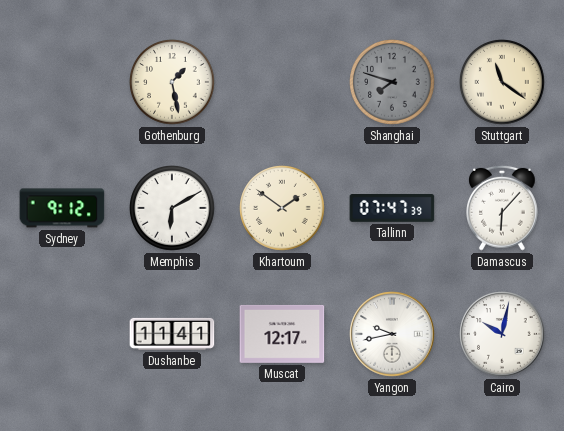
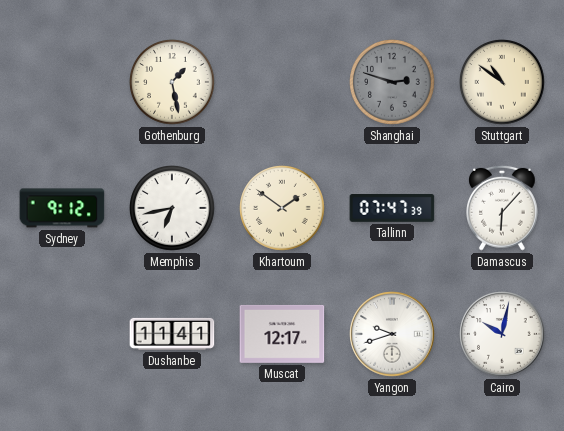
Shanghai: 7:48 -> 2:48 (393, 83)
Stuttgart: 11:21 -> 10:51 (503, 83)
Memphis: 6:10 -> 6:43 (173, 209)
Yangon: 9:43 -> 9:42 (392, 334)
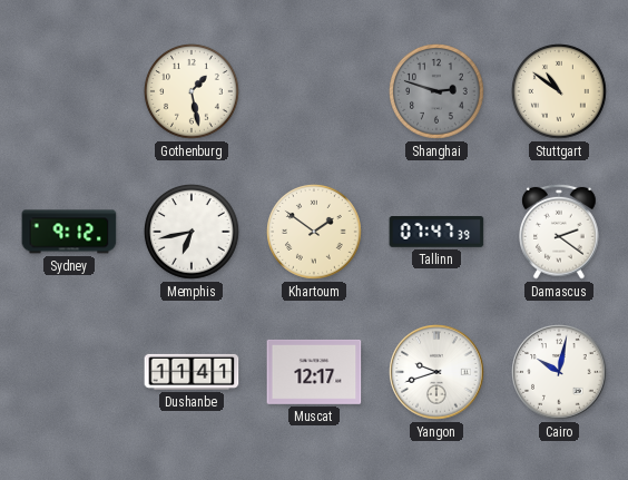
Damascus: 6:07 -> 2:21 (560, 232)
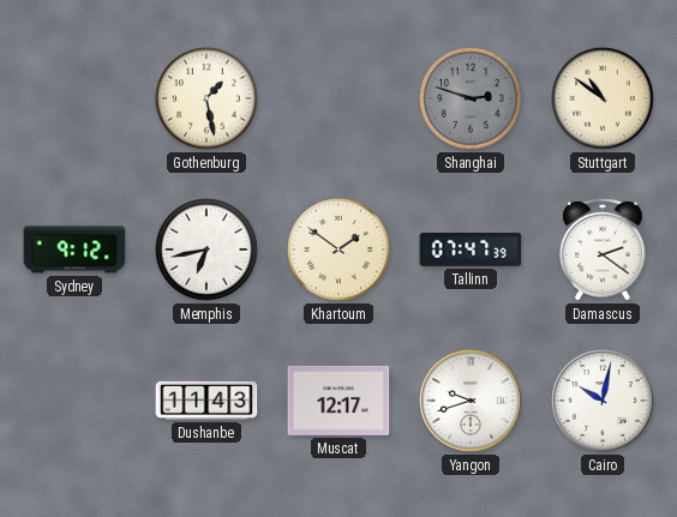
Dushanbe: 11:41 -> 11:43 (206, 401)
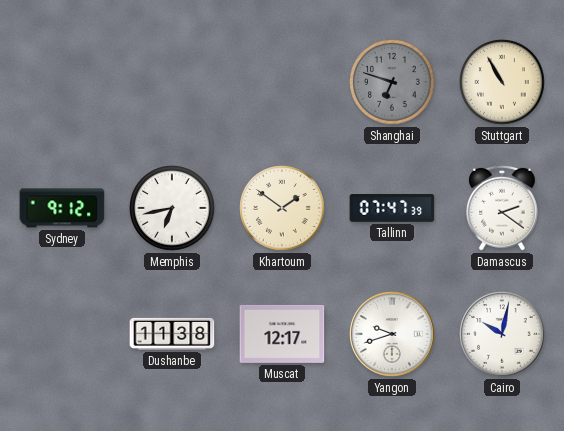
Gothenburg: 1:28 -> none (208, 100)
Shanghai: 2:48 -> 6:48 (393, 83)
Stuttgart: 10:51 -> 10:55 (503, 83)
Dushanbe: 11:43 -> 11:38 (172, 334)
